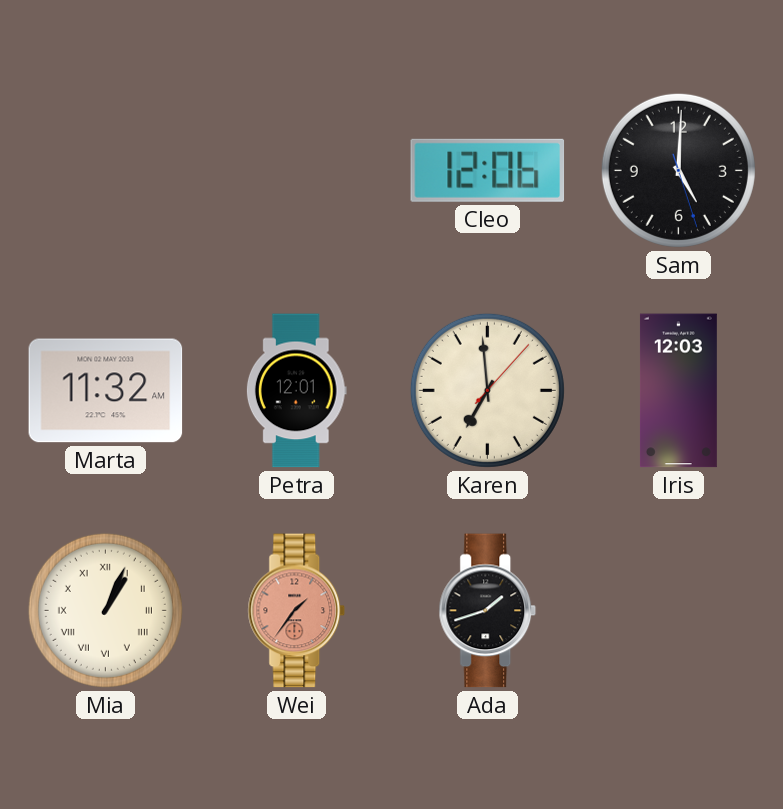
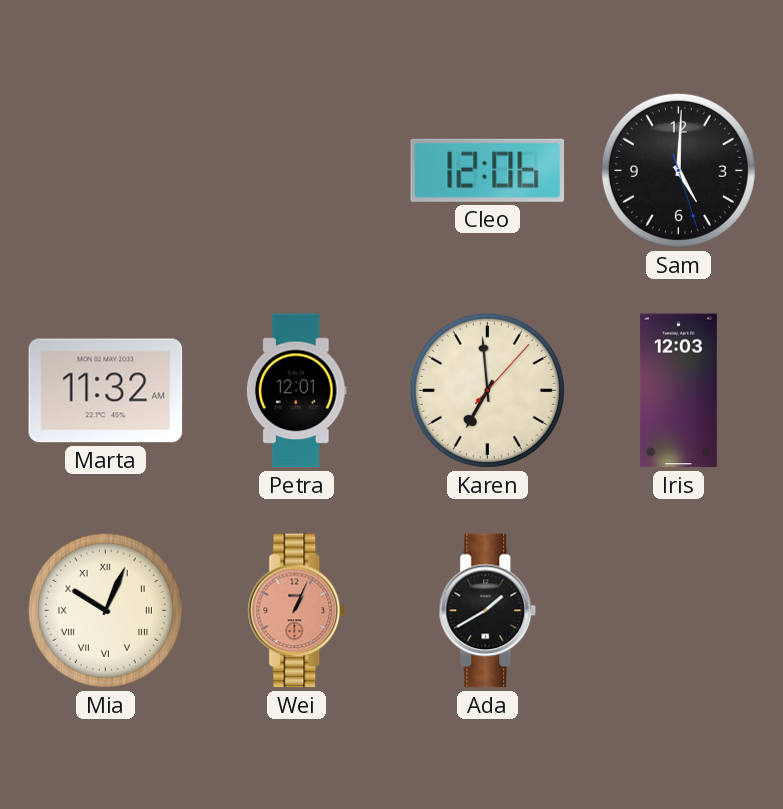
Mia: 1:04 -> 10:04 (105, 610)
Wei: 1:36 -> 1:04 (297, 611)
Ada: 1:42 -> 1:40 (488, 611)
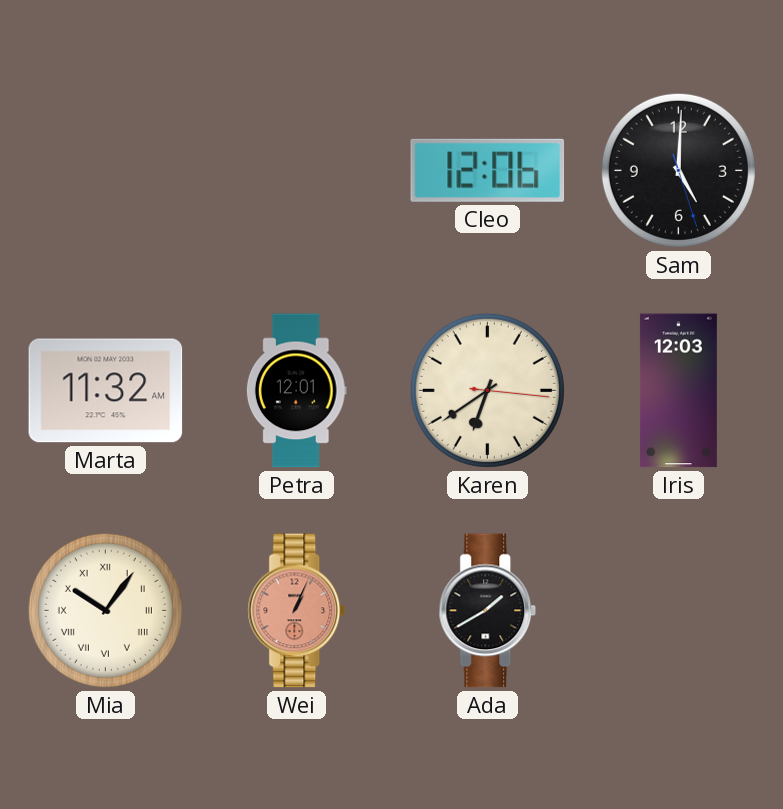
Karen: 6:59 -> 6:39 (487, 390)
Mia: 10:04 -> 10:06 (105, 610)
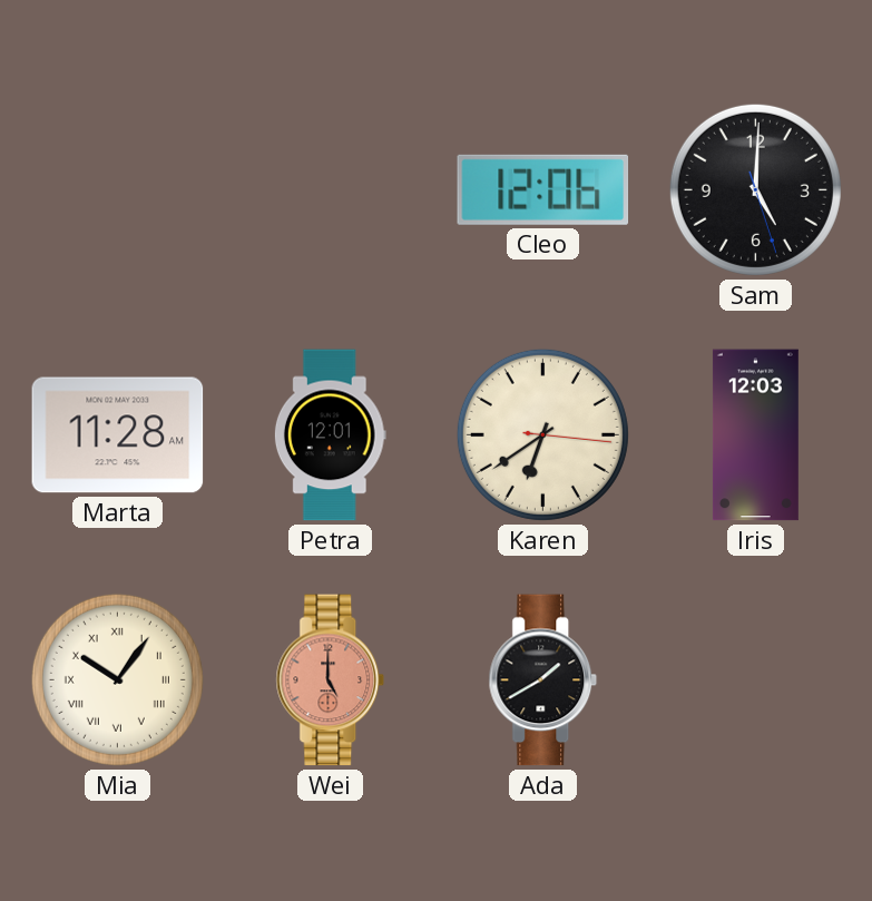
Marta: 11:32 -> 11:28 (118, 435)
Wei: 1:04 -> 5:00 (331, 680)
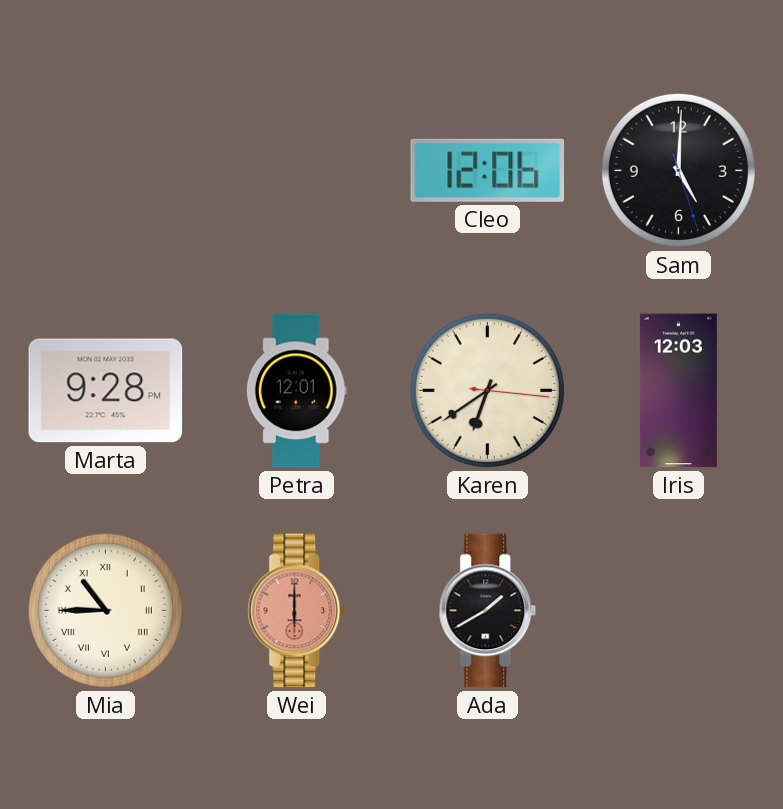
Marta: 11:28 -> 9:28 (106, 391)
Mia: 10:06 -> 10:45 (105, 610)
Wei: 5:00 -> 6:00 (297, 611)
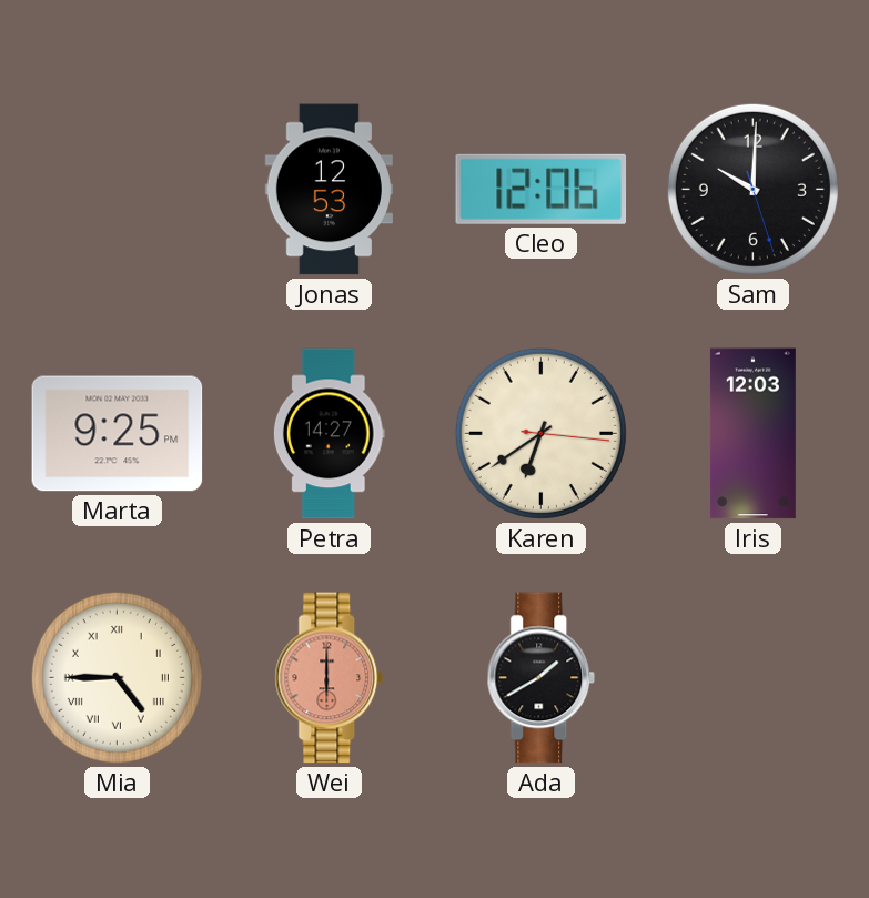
Jonas: none -> 12:53 (329, 190)
Sam: 5:00 -> 10:00 (752, 189)
Marta: 9:28 -> 9:25 (118, 434)
Petra: 12:01 -> 14:27 (329, 434)
Mia: 10:45 -> 4:45 (117, 677)
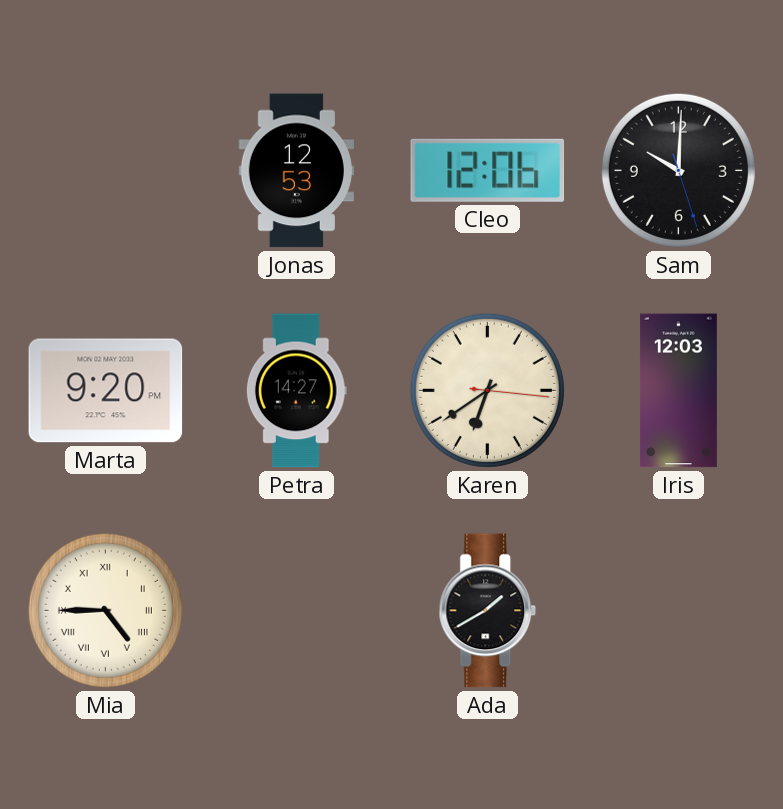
Marta: 9:25 -> 9:20 (106, 391)
Wei: 6:00 -> none (330, 678)
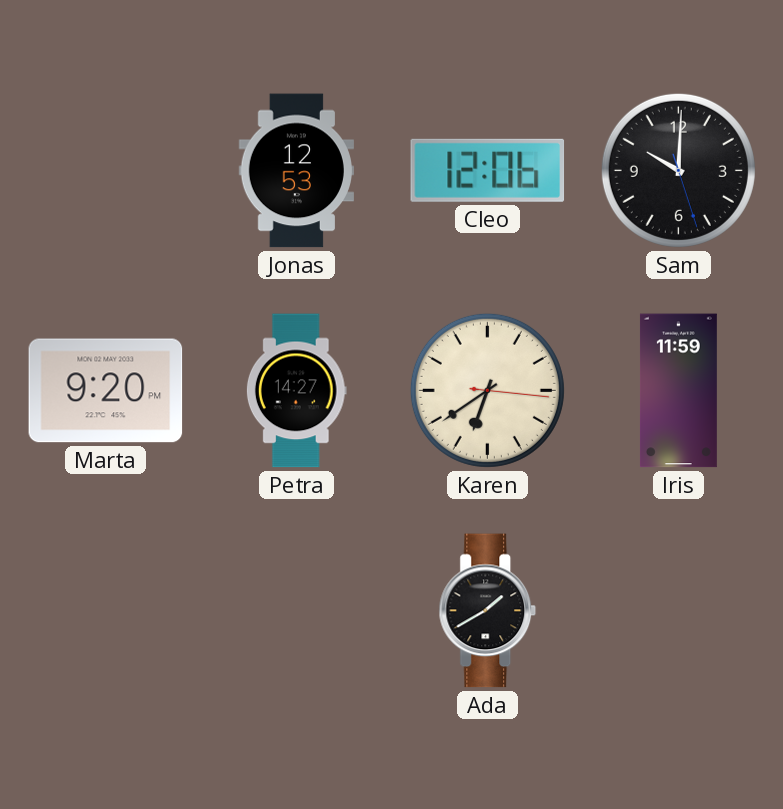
Iris: 12:03 -> 11:59 (678, 391)
Mia: 4:45 -> none (105, 610)
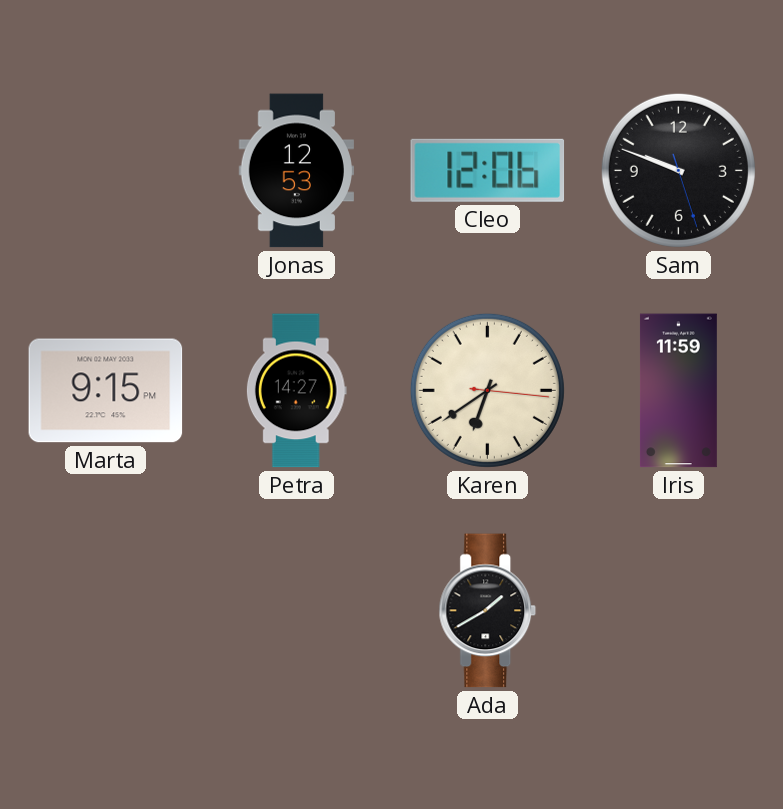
Sam: 10:00 -> 9:48 (678, 170)
Marta: 9:20 -> 9:15 (106, 391)
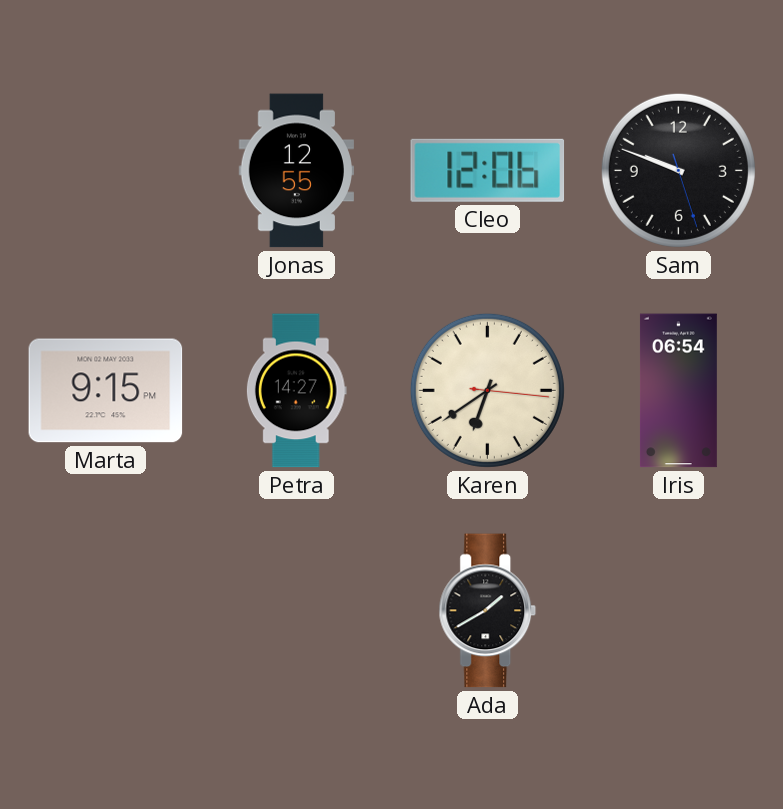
Jonas: 12:53 -> 12:55 (296, 171)
Iris: 11:59 -> 06:54 (678, 391)
